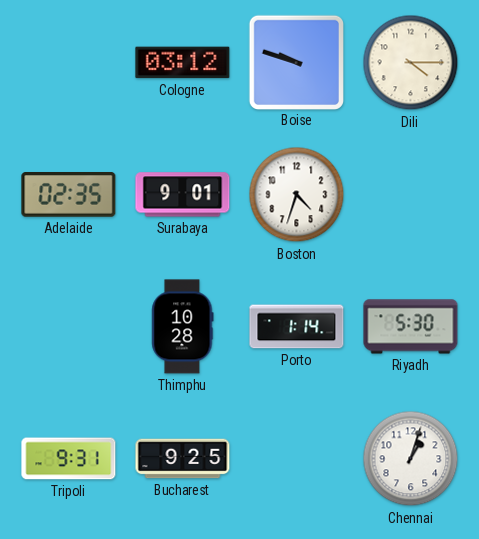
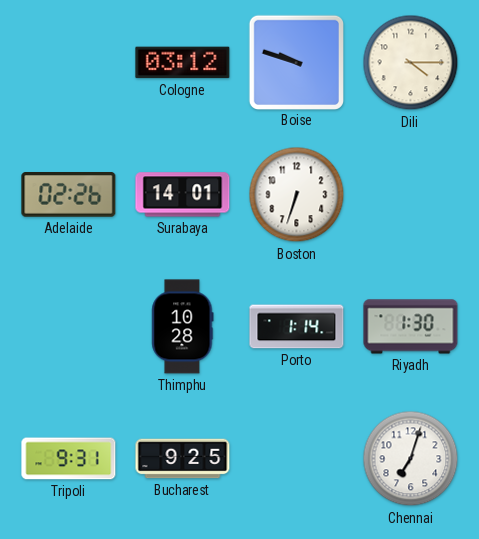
Adelaide: 02:35 -> 02:26 (69, 195)
Surabaya: 9:01 -> 14:01 (183, 195)
Boston: 4:33 -> 6:33 (297, 195)
Riyadh: 5:30 -> 1:30 (411, 327)
Chennai: 1:03 -> 7:03 (411, 459)
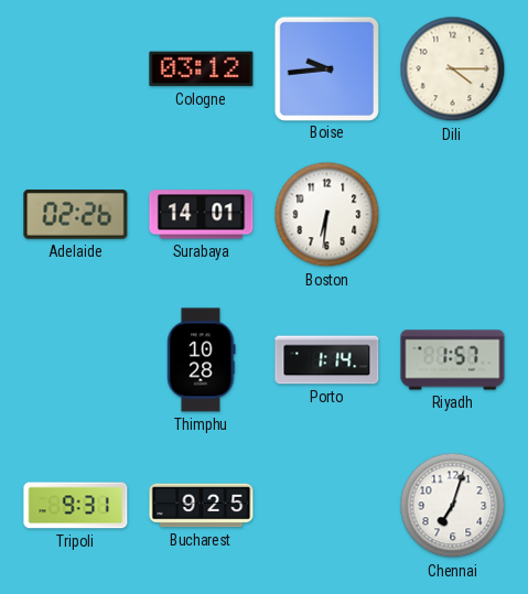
Boise: 9:48 -> 9:44 (326, 68)
Boston: 6:33 -> 6:31 (327, 215)
Riyadh: 1:30 -> 1:57 (453, 360)
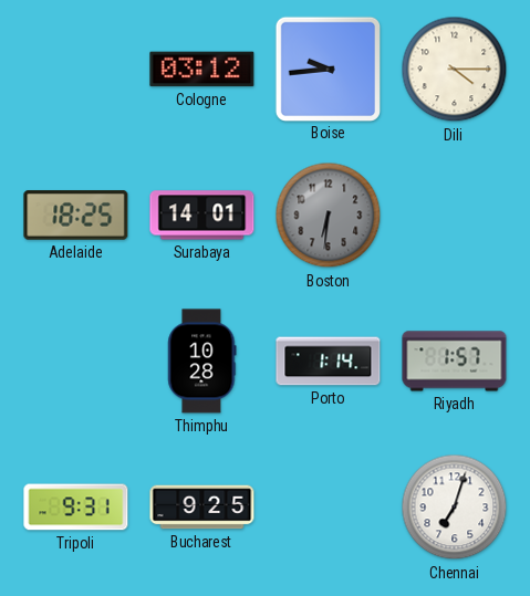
Adelaide: 02:26 -> 18:25 (76, 216)
Boston dial: white -> grey (329, 216)
